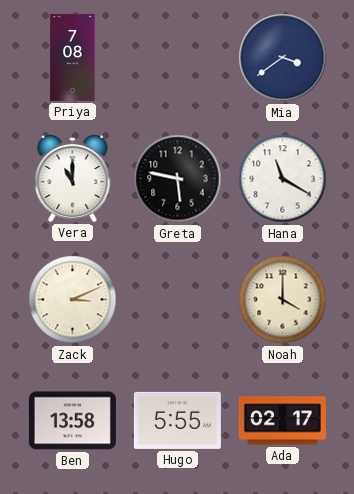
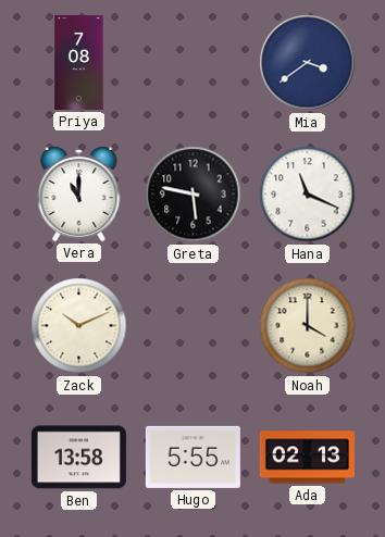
Hana: 11:20 -> 11:19 (308, 195)
Zack: 3:11 -> 10:11 (79, 326)
Ada: 02:17 -> 02:13 (307, 458)
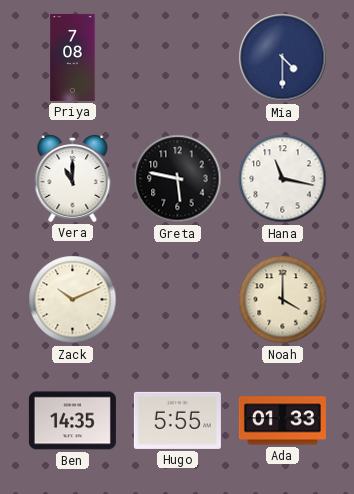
Mia: 3:39 -> 4:30 (283, 58)
Hana: 11:19 -> 11:17 (283, 179)
Ben: 13:58 -> 14:35 (72, 421)
Ada: 02:13 -> 01:33 (282, 421)
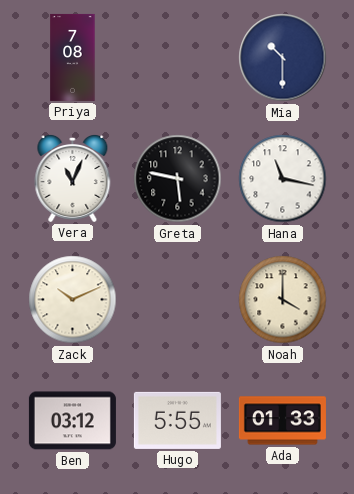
Mia: 4:30 -> 10:30 (283, 58)
Vera: 11:00 -> 11:04 (73, 178)
Ben: 14:35 -> 03:12 (72, 421)
